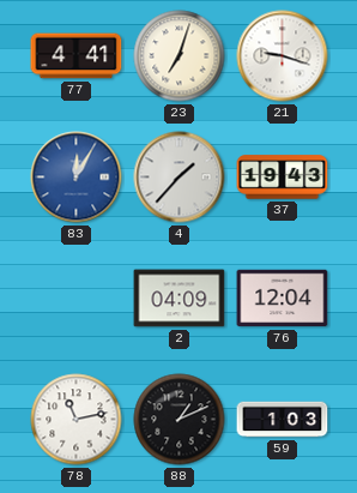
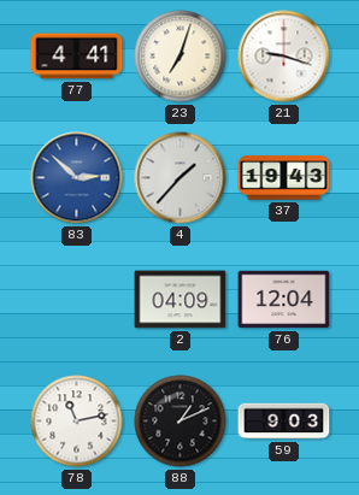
83: 12:05 -> 2:52 (77, 178)
59: 1:03 -> 9:03 (284, 422)
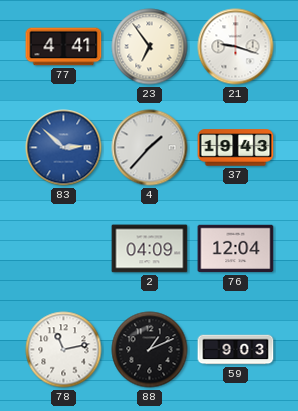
23: 7:03 -> 6:54 (150, 47)
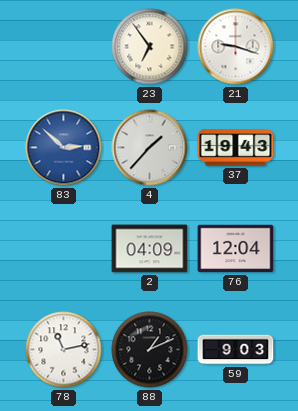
77: 4:41 -> none (64, 47)
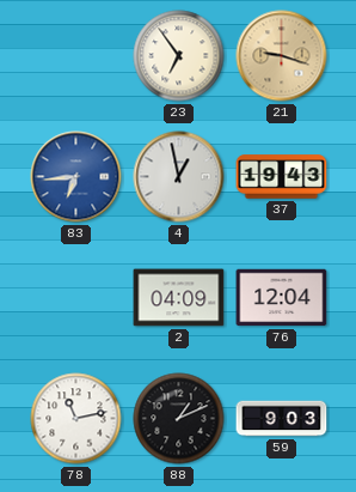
21 dial: white -> champagne (282, 56)
83: 2:52 -> 6:44 (76, 177)
4: 1:37 -> 12:58 (179, 177)
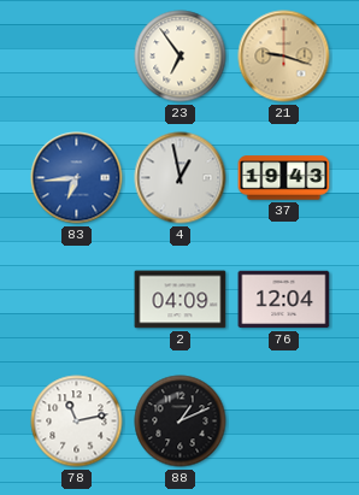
59: 9:03 -> none (282, 419)
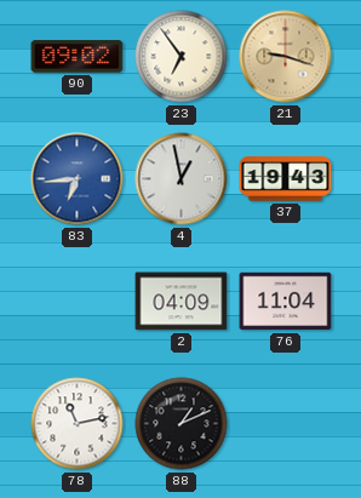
90: none -> 09:02 (78, 57)
76: 12:04 -> 11:04 (286, 302)
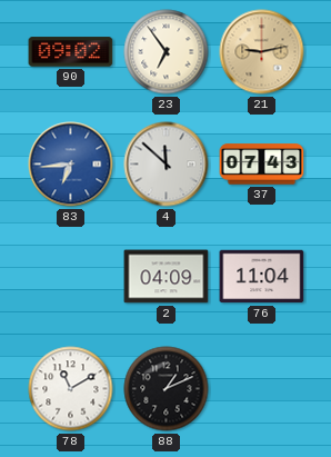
21: 9:18 -> 9:13 (262, 52)
4: 12:58 -> 11:52 (167, 165)
37: 19:43 -> 07:43 (262, 165)
78: 11:13 -> 11:10 (71, 389)
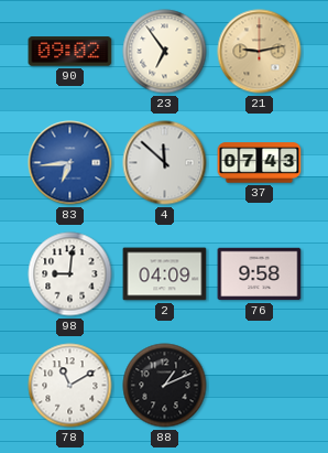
98: none -> 9:01 (70, 274)
76: 11:04 -> 9:58 (260, 274)
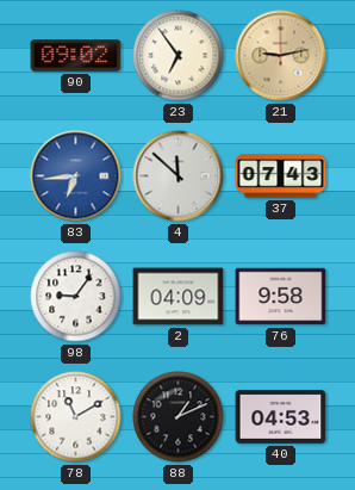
98: 9:01 -> 9:06 (76, 297)
40: none -> 04:53 (281, 416)
